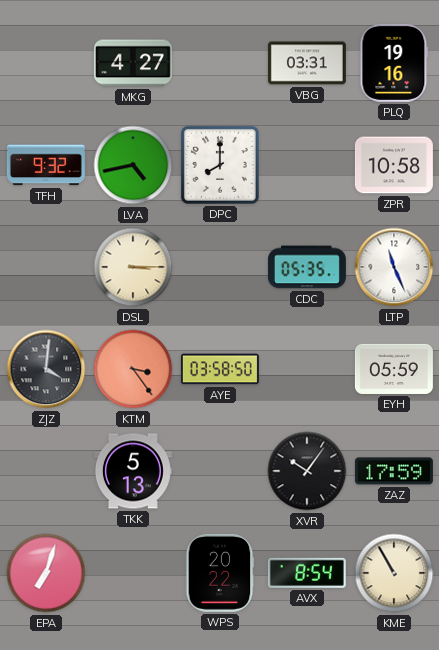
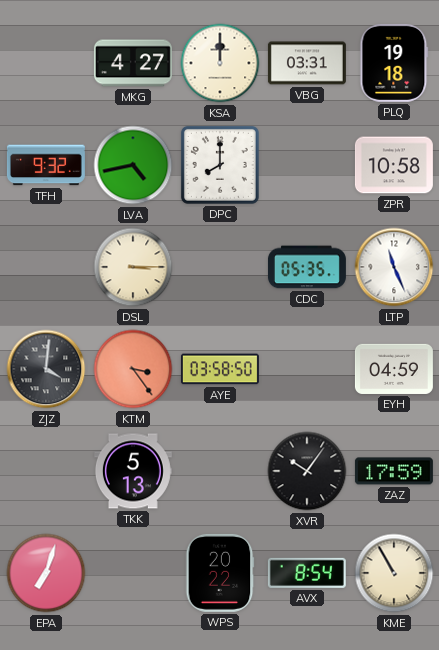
KSA: none -> 12:00 (220, 63)
PLQ: 19:16 -> 19:18 (394, 63)
EYH: 05:59 -> 04:59 (394, 369)
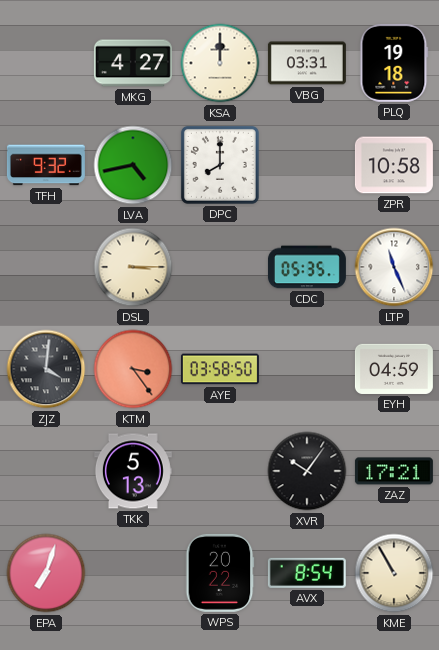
ZAZ: 17:59 -> 17:21 (394, 471)
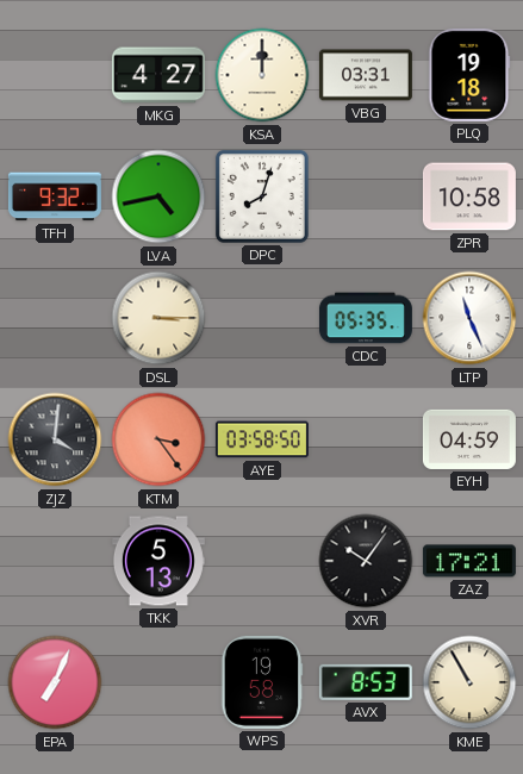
DPC: 8:00 -> 8:03 (262, 196)
EPA: 7:03 -> 7:04 (55, 682)
WPS: 20:22 -> 19:58 (262, 682)
AVX: 8:54 -> 8:53 (366, 682)
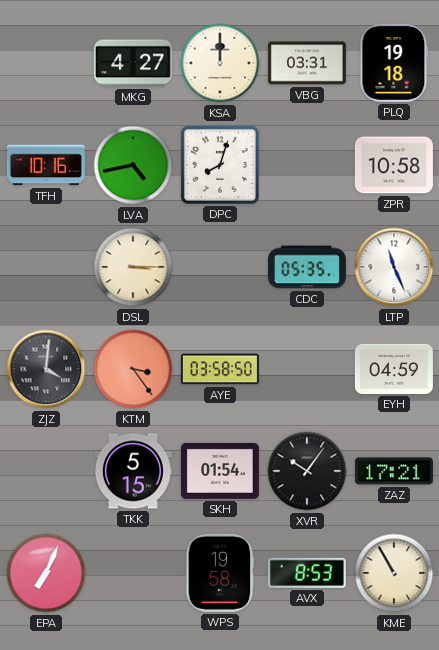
TFH: 9:32 -> 10:16 (46, 165)
TKK: 5:13 -> 5:15 (133, 471)
SKH: none -> 01:54 (220, 471)
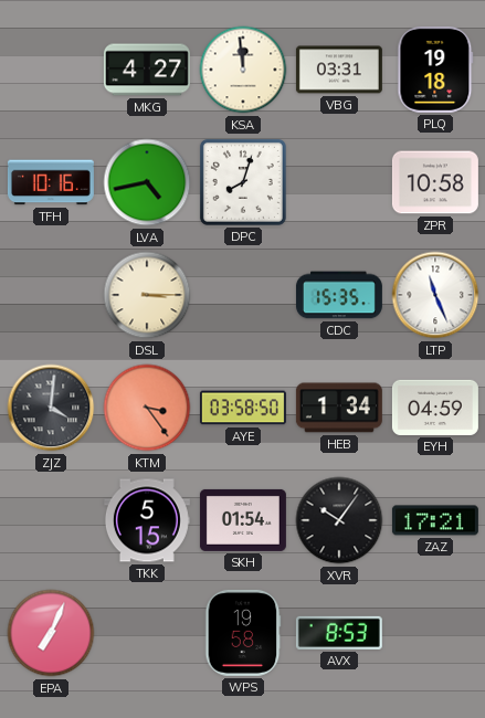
KSA: 12:00 -> 11:59 (243, 70)
CDC: 05:35 -> 15:35 (339, 295)
HEB: none -> 1:34 (339, 408)
KME: 10:55 -> none (394, 573)
